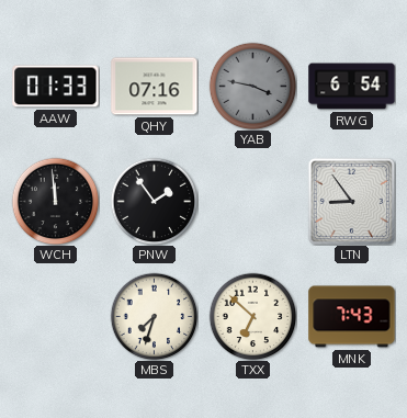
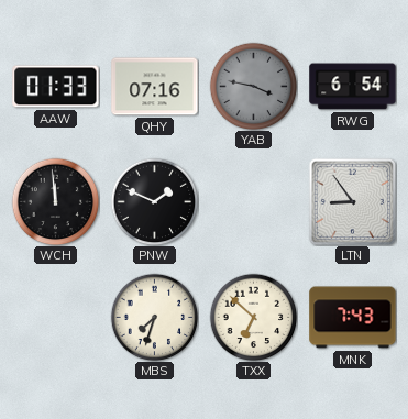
PNW: 1:54 -> 1:49 (154, 201)
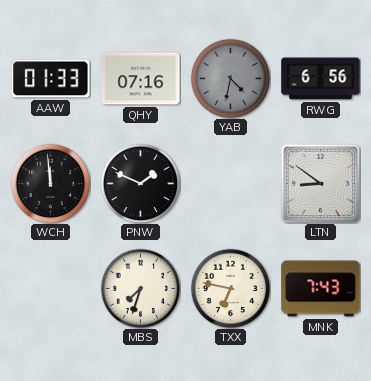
YAB: 3:47 -> 4:32 (230, 78)
RWG: 6:54 -> 6:56 (321, 79)
LTN: 8:54 -> 8:51 (320, 183)
TXX: 6:52 -> 6:47 (230, 288)
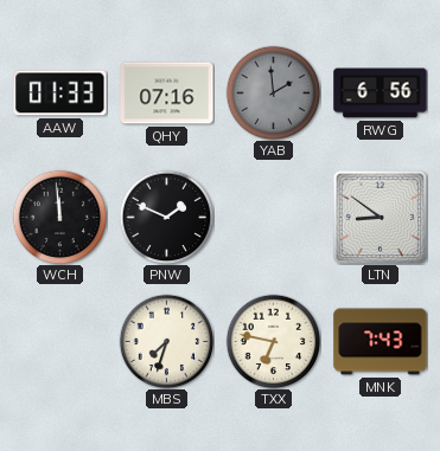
YAB: 4:32 -> 1:59 (273, 92)
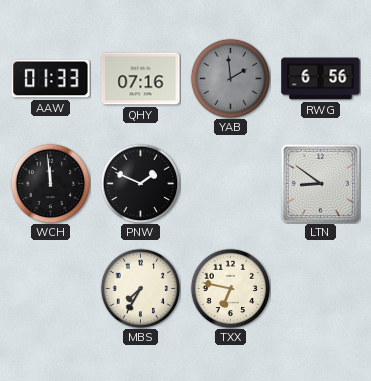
MBS: 7:33 -> 7:35 (140, 288)
MNK: 7:43 -> none (381, 342)
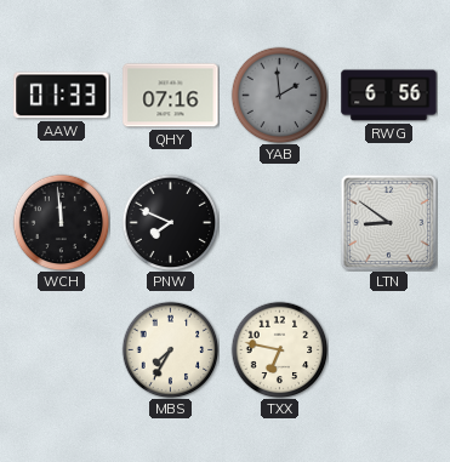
PNW: 1:49 -> 7:49 (170, 222)
